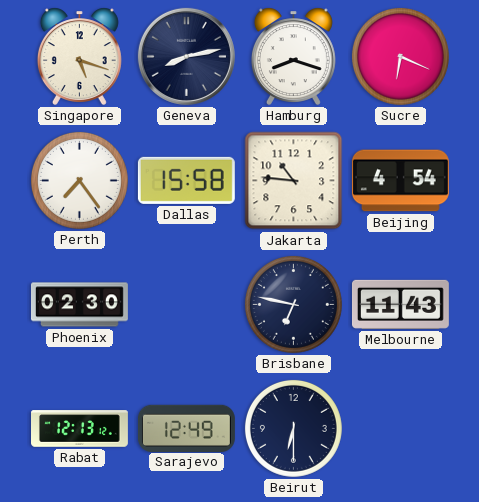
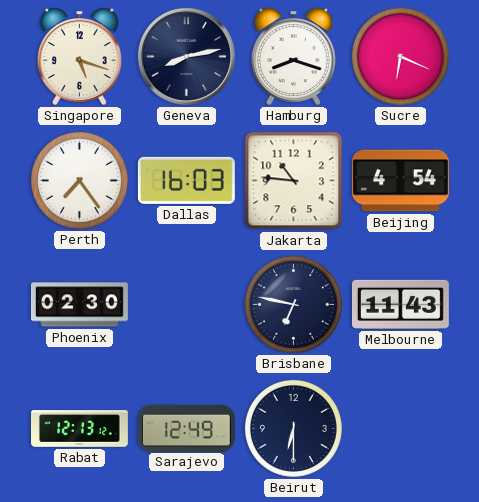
Dallas: 15:58 -> 16:03 (186, 180)
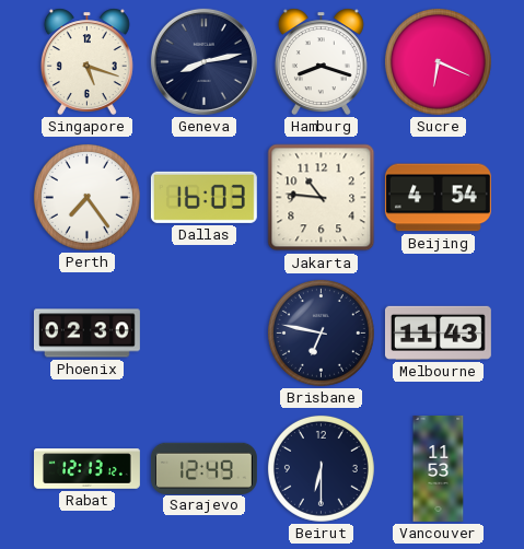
Vancouver: none -> 11:53 (439, 469)
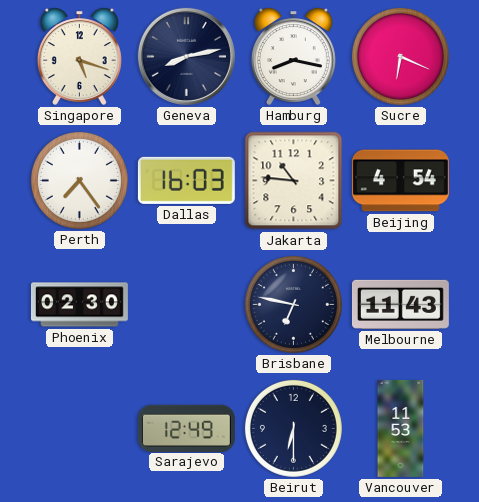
Hamburg: 8:18 -> 8:17 (293, 56)
Rabat: 12:13 -> none (88, 469)
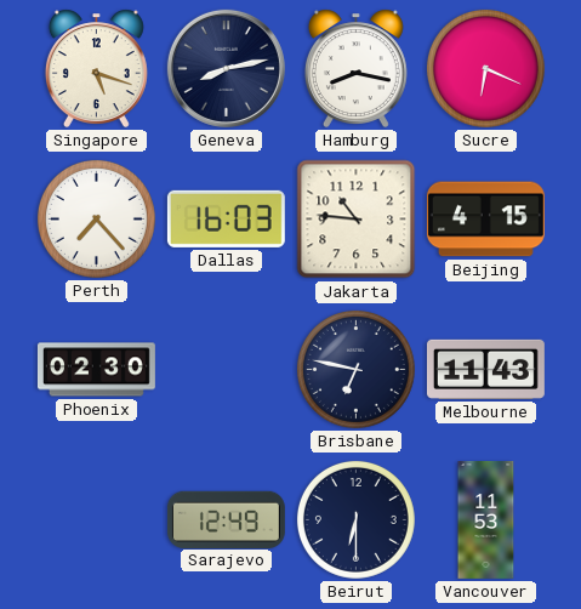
Perth: 7:24 -> 7:23 (96, 218)
Beijing: 4:54 -> 4:15 (485, 220)
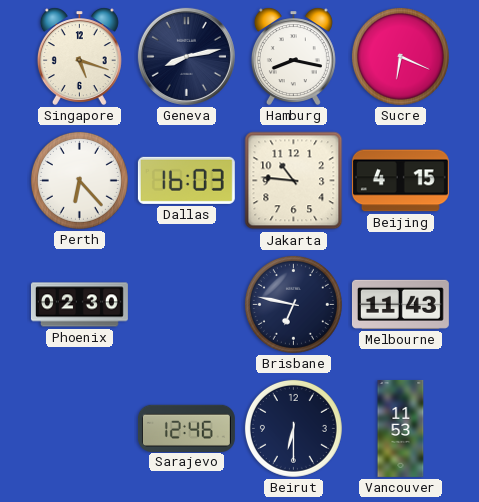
Perth: 7:23 -> 6:23 (79, 180)
Sarajevo: 12:49 -> 12:46 (186, 428)
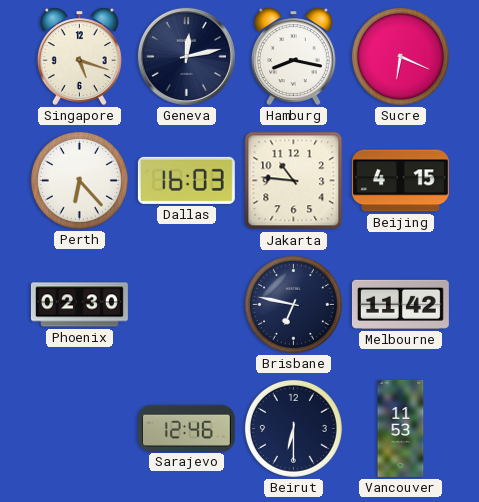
Geneva: 8:13 -> 12:13 (186, 56)
Melbourne: 11:43 -> 11:42 (400, 304)
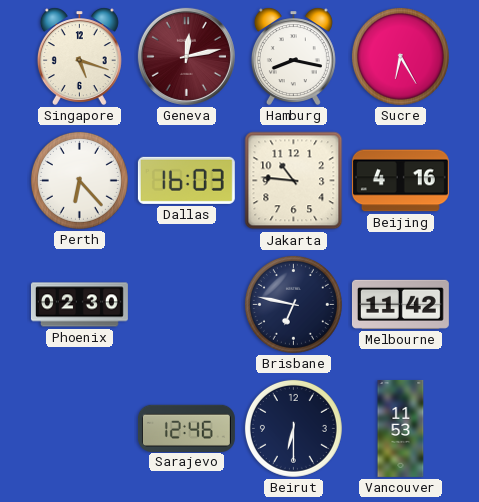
Geneva dial: navy -> burgundy (186, 56)
Sucre: 6:19 -> 6:25 (400, 56)
Beijing: 4:15 -> 4:16 (400, 181)
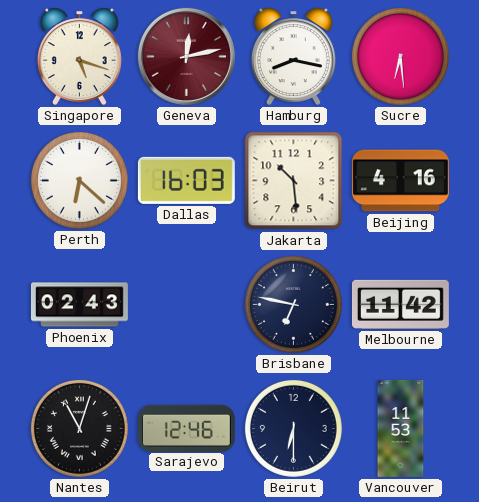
Sucre: 6:25 -> 6:29 (400, 56)
Perth: 6:23 -> 6:22 (79, 180)
Jakarta: 10:46 -> 10:29 (294, 181)
Phoenix: 02:30 -> 02:43 (79, 305)
Nantes: none -> 11:03 (79, 428)
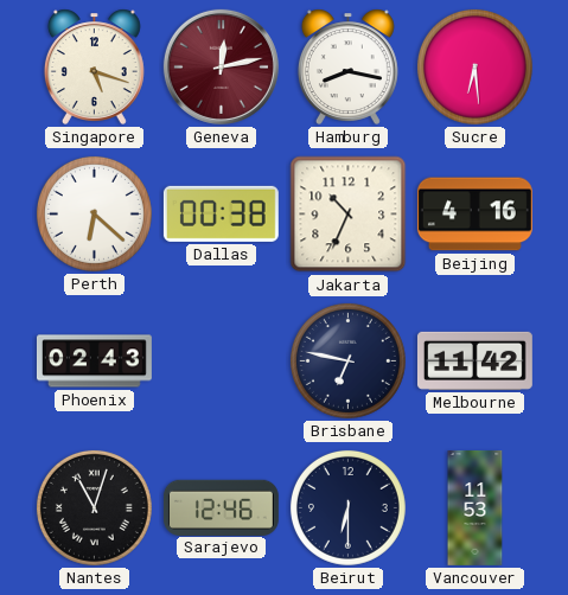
Dallas: 16:03 -> 00:38 (221, 213)
Jakarta: 10:29 -> 10:34 (349, 215)
